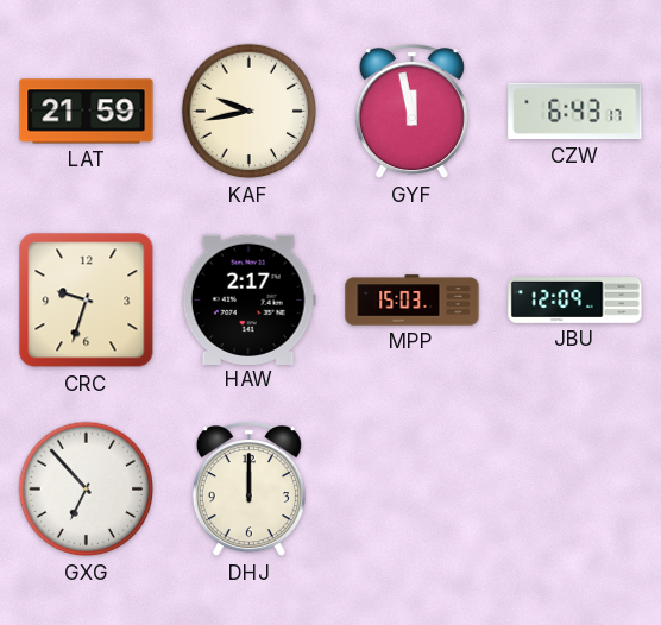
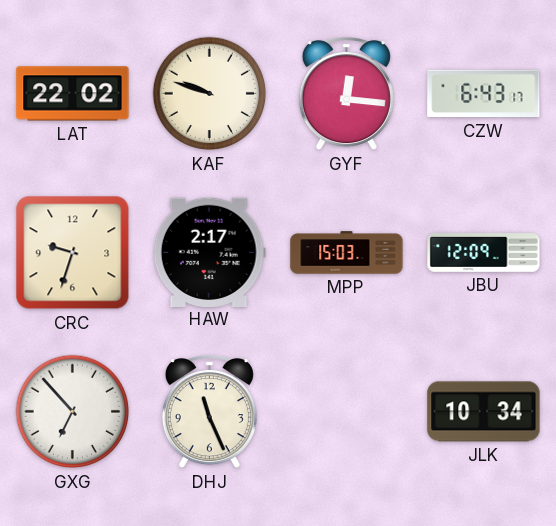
LAT: 21:59 -> 22:02 (73, 94)
KAF: 9:43 -> 9:48 (210, 94)
GYF: 11:58 -> 12:16 (346, 94)
DHJ: 12:00 -> 11:26 (209, 412)
JLK: none -> 10:34 (484, 412)
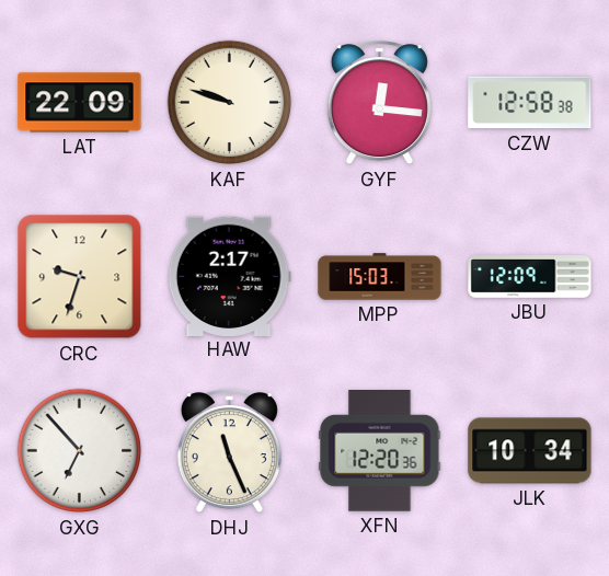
LAT: 22:02 -> 22:09 (80, 103)
CZW: 6:43 -> 12:58 (530, 103)
XFN: none -> 12:20 (380, 451)
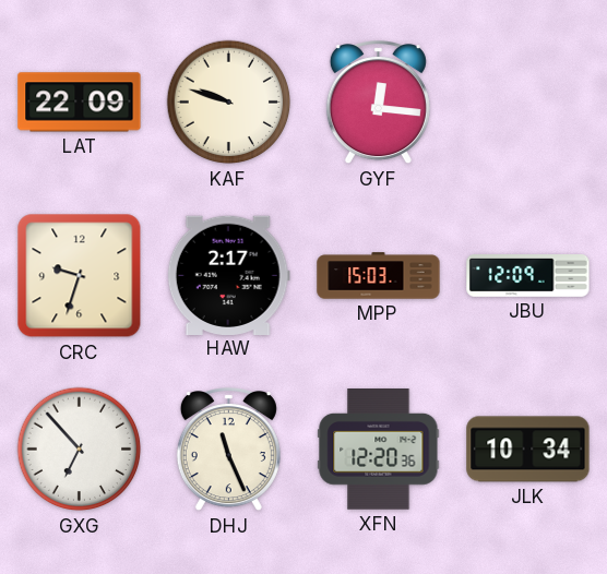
CZW: 12:58 -> none (530, 103)
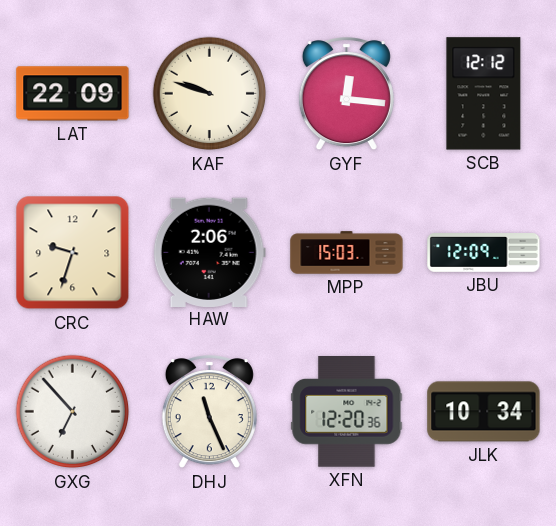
SCB: none -> 12:12 (484, 94)
HAW: 2:17 -> 2:06 (209, 252)
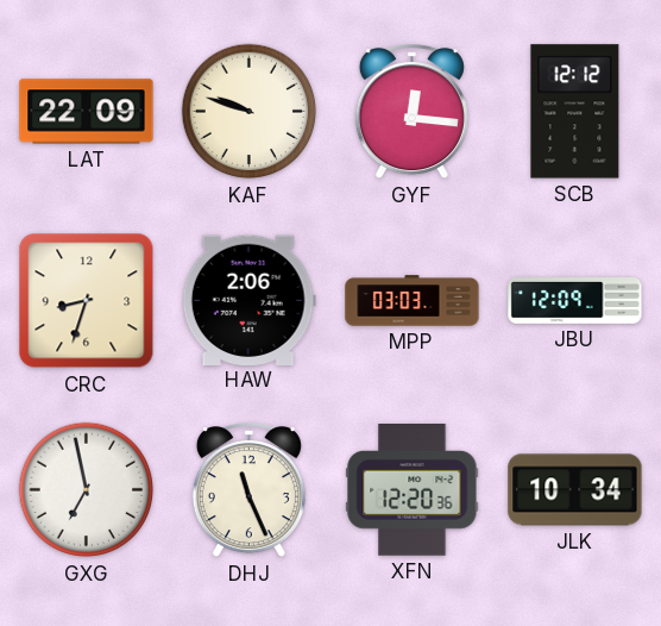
CRC: 9:33 -> 8:33 (87, 301)
MPP: 15:03 -> 03:03 (413, 301)
GXG: 6:53 -> 6:58 (87, 490)
